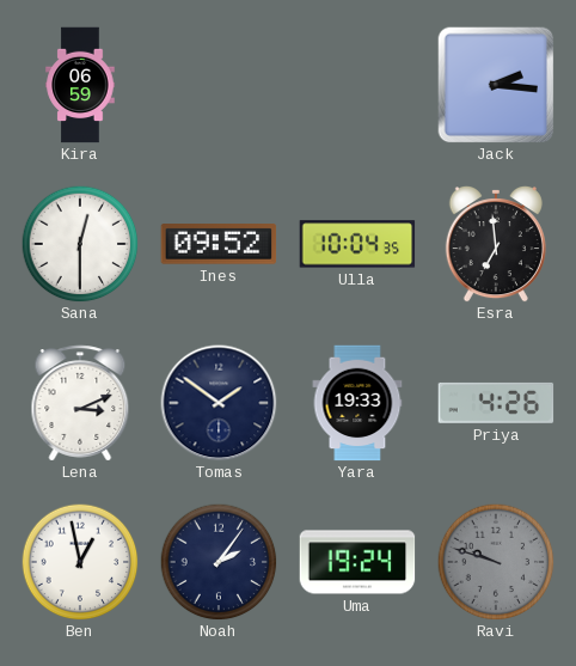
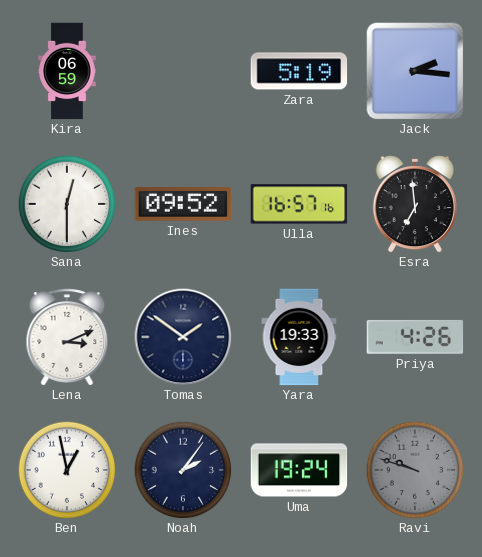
Zara: none -> 5:19 (299, 71)
Ulla: 10:04 -> 16:57 (299, 204)
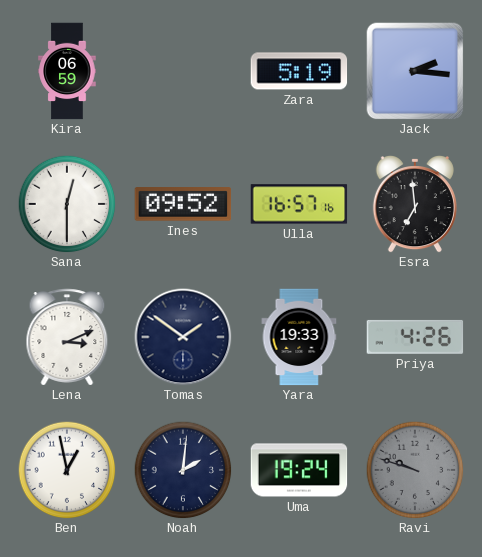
Noah: 2:06 -> 2:01 (183, 470)
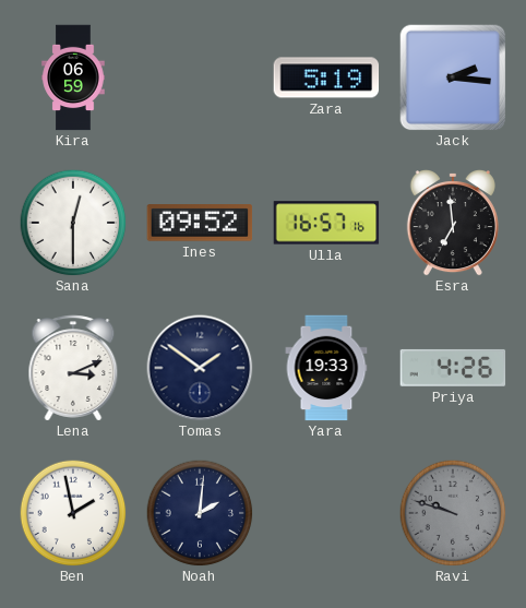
Ben: 12:58 -> 1:58 (73, 513)
Uma: 19:24 -> none (299, 470)
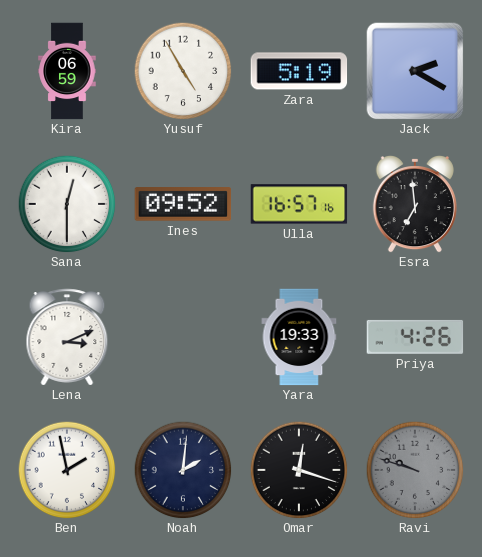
Yusuf: none -> 4:55 (183, 71)
Jack: 2:16 -> 2:20 (415, 71)
Tomas: 1:51 -> none (200, 368)
Omar: none -> 12:18 (299, 470)
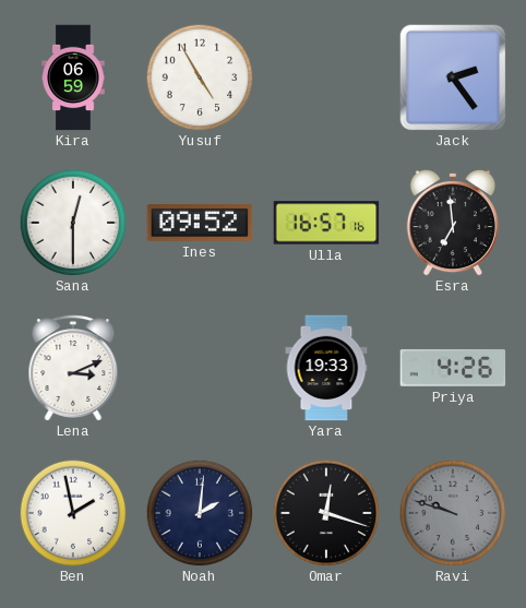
Zara: 5:19 -> none (299, 71)
Jack: 2:20 -> 2:24 (453, 78)
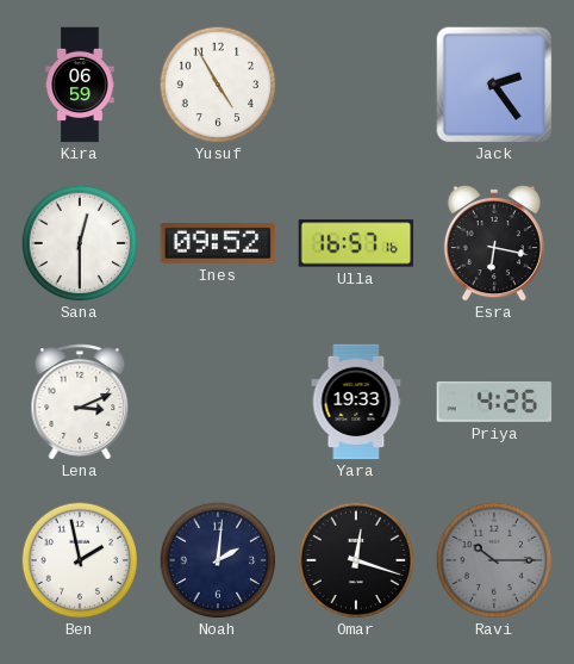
Esra: 6:59 -> 6:17 (494, 244)
Ravi: 9:48 -> 10:15 (494, 560)
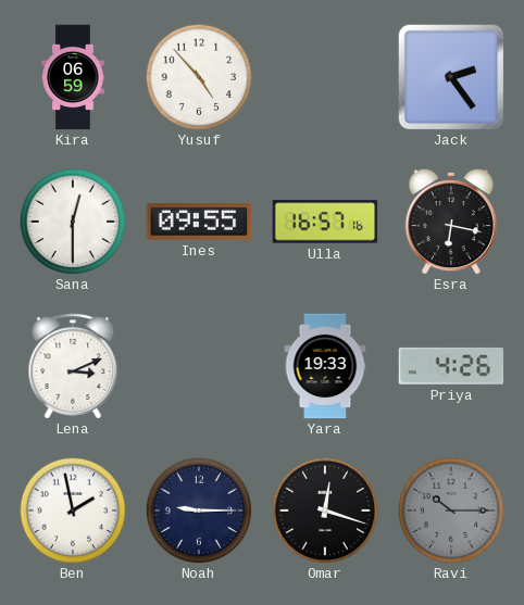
Yusuf: 4:55 -> 4:53 (199, 77)
Ines: 09:52 -> 09:55 (199, 222)
Noah: 2:01 -> 9:15 (199, 511)
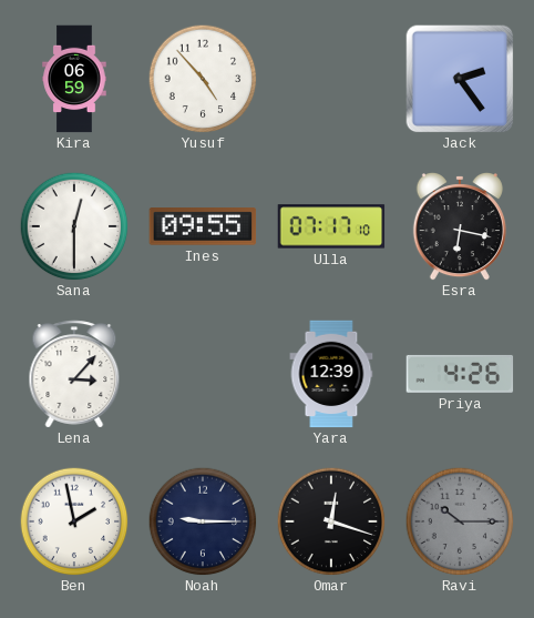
Ulla: 16:57 -> 07:17 (331, 226)
Lena: 3:11 -> 3:07 (74, 374)
Yara: 19:33 -> 12:39 (331, 374)
